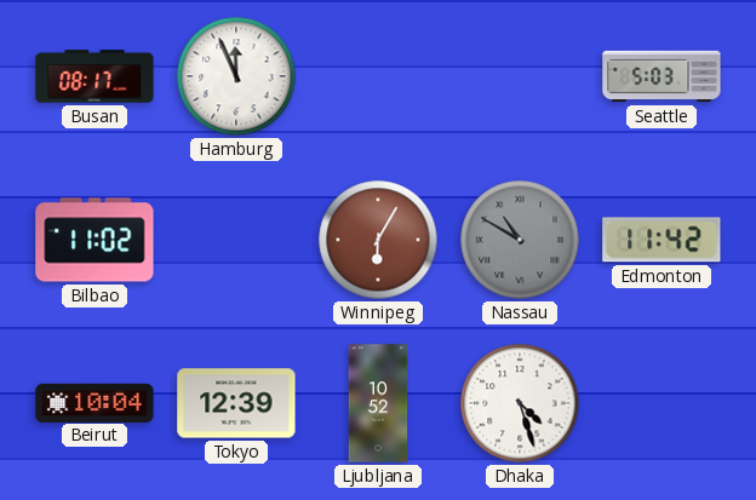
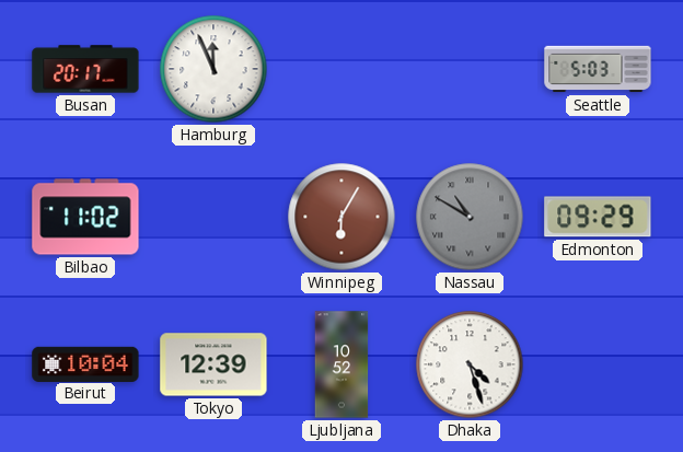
Busan: 08:17 -> 20:17 (85, 69)
Edmonton: 11:42 -> 09:29 (598, 217)
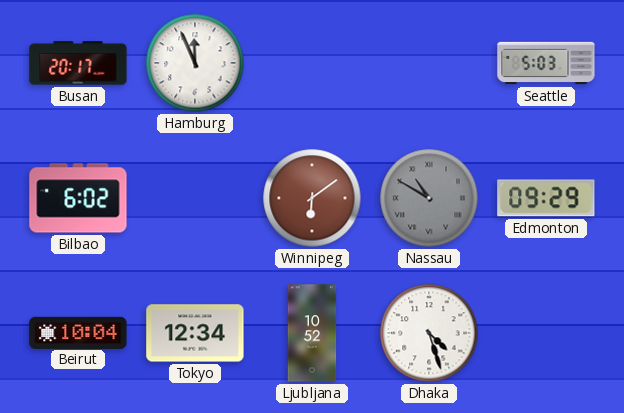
Bilbao: 11:02 -> 6:02 (78, 198)
Winnipeg: 6:05 -> 6:09 (312, 198)
Tokyo: 12:39 -> 12:34 (195, 333)
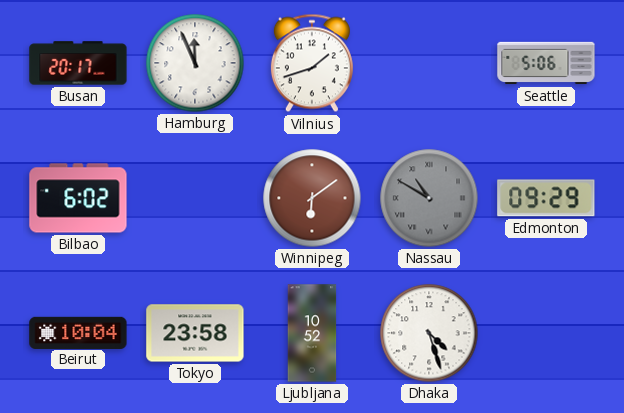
Vilnius: none -> 1:42 (312, 63)
Seattle: 5:03 -> 5:06 (546, 63)
Tokyo: 12:34 -> 23:58 (195, 333)
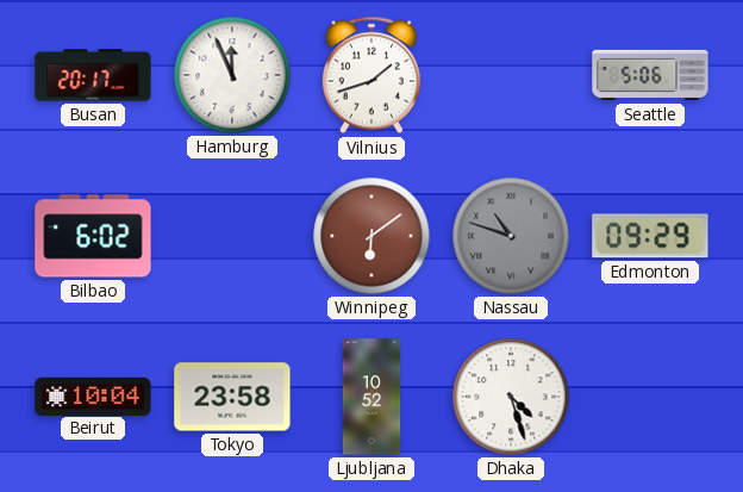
Nassau: 10:50 -> 10:48 (511, 236)
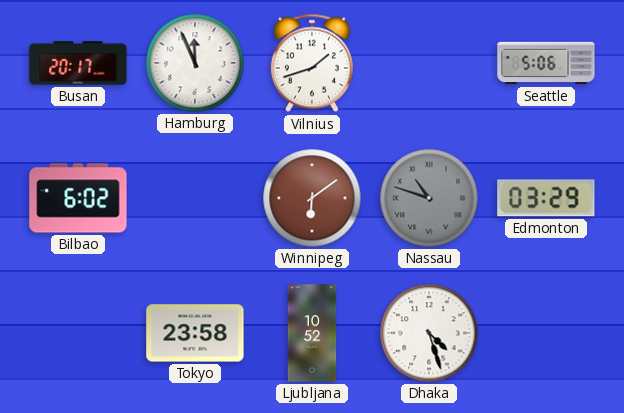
Edmonton: 09:29 -> 03:29 (546, 198)
Beirut: 10:04 -> none (93, 396)
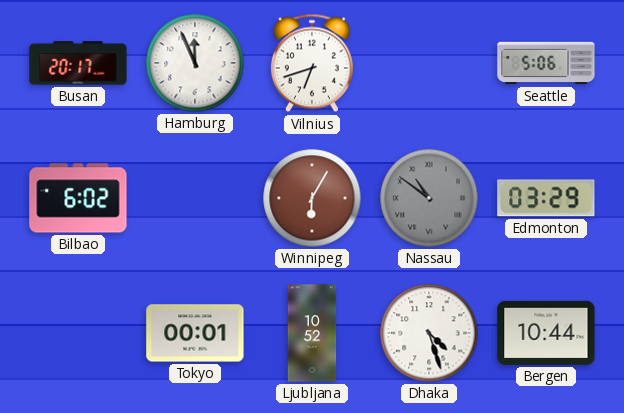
Vilnius: 1:42 -> 6:42 (312, 63)
Winnipeg: 6:09 -> 6:05 (312, 198)
Nassau: 10:48 -> 10:51 (429, 198)
Tokyo: 23:58 -> 00:01 (195, 333)
Bergen: none -> 10:44 (546, 333)
